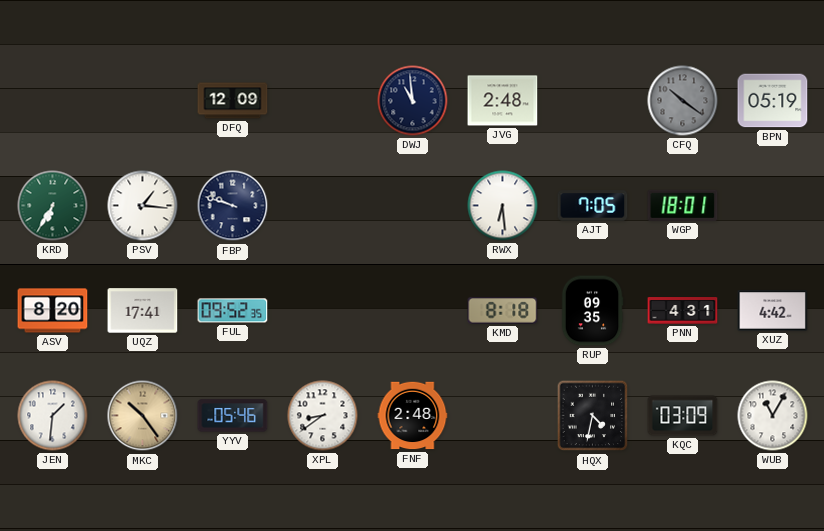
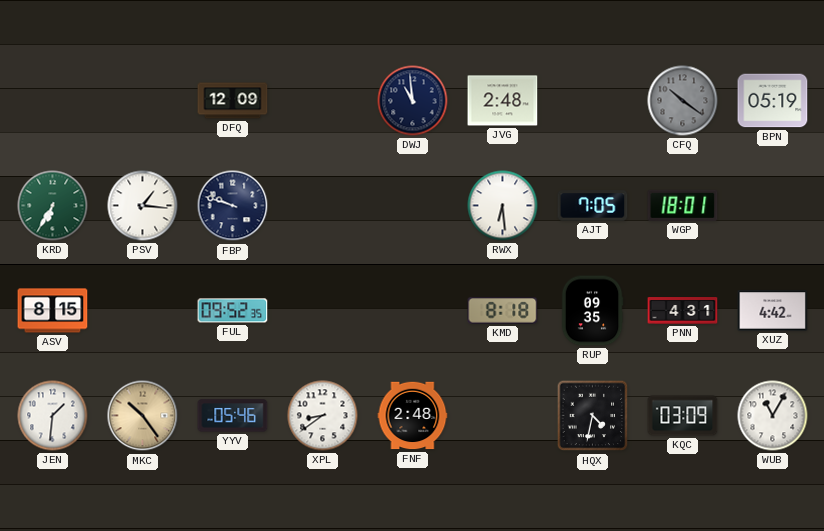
ASV: 8:20 -> 8:15 (53, 311)
UQZ: 17:41 -> none (143, 311)
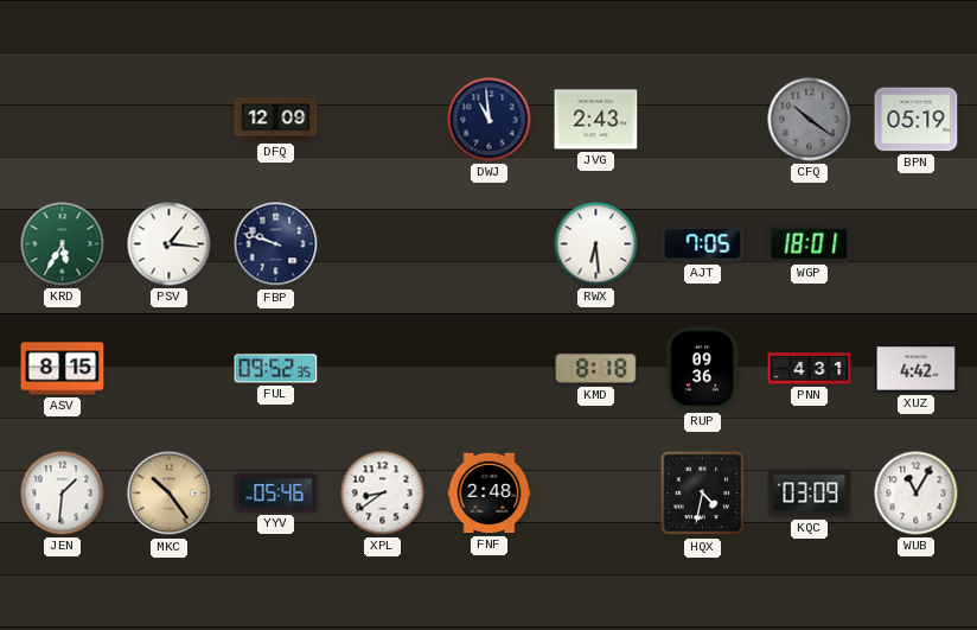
JVG: 2:48 -> 2:43 (596, 120)
KRD: 6:35 -> 5:35 (63, 244)
RUP: 09:35 -> 09:36 (702, 369)
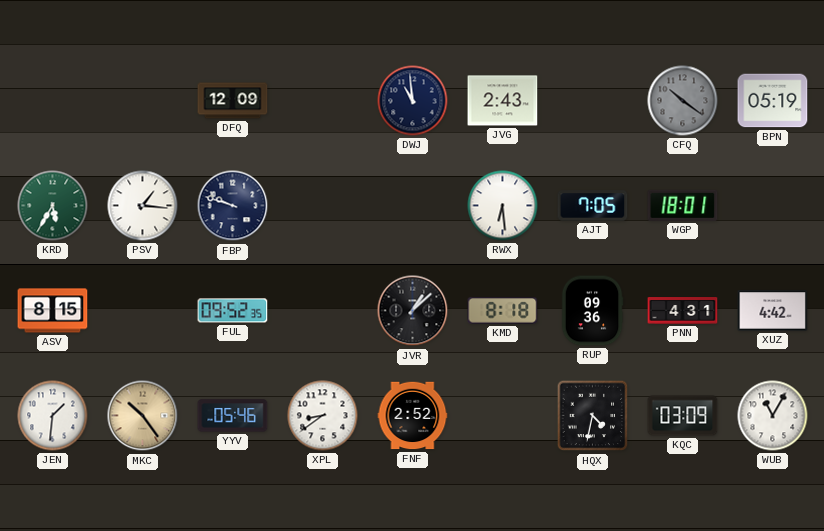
JVR: none -> 1:08 (413, 311)
FNF: 2:48 -> 2:52 (413, 416)
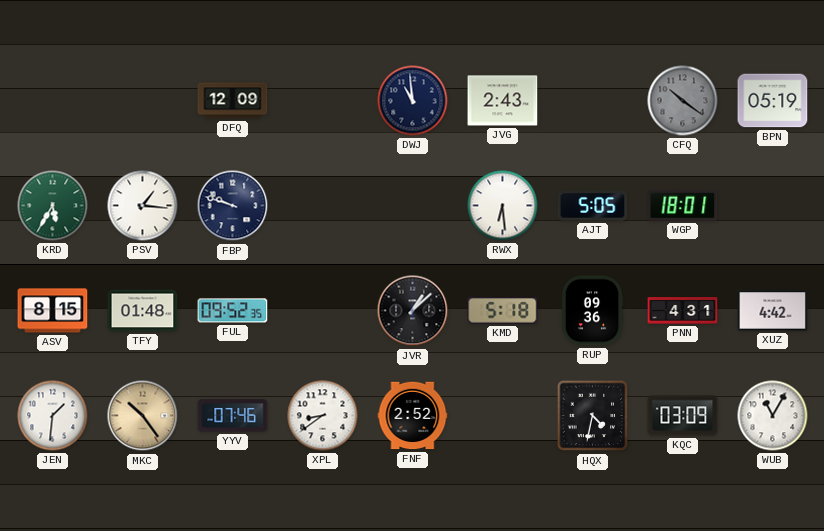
AJT: 7:05 -> 5:05 (593, 206)
TFY: none -> 01:48 (143, 311)
KMD: 8:18 -> 5:18 (503, 311)
YYV: 05:46 -> 07:46 (233, 416)
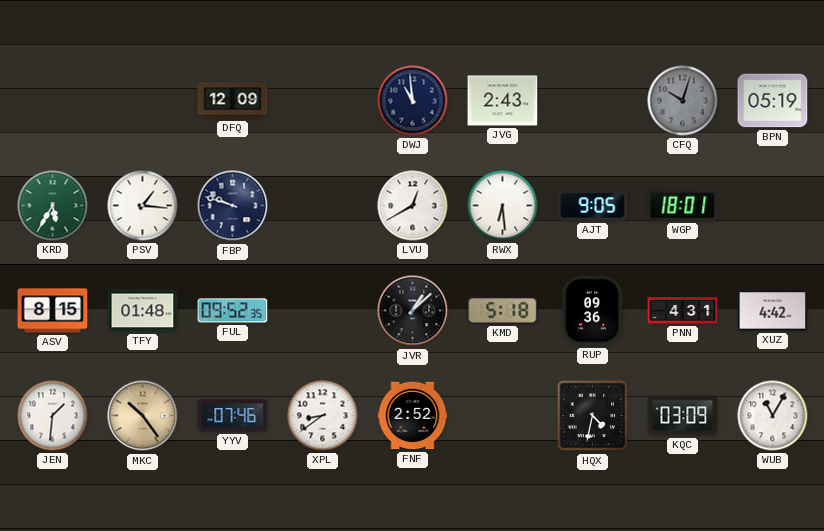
CFQ: 10:21 -> 10:03 (683, 101)
LVU: none -> 12:40 (413, 206)
AJT: 5:05 -> 9:05 (593, 206)
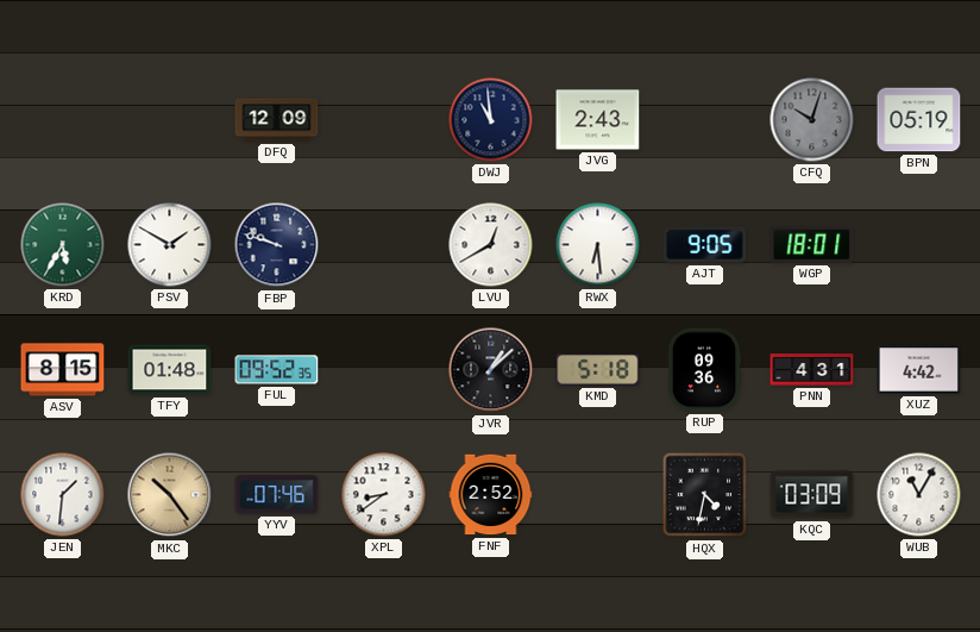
PSV: 1:16 -> 1:50 (170, 245)
